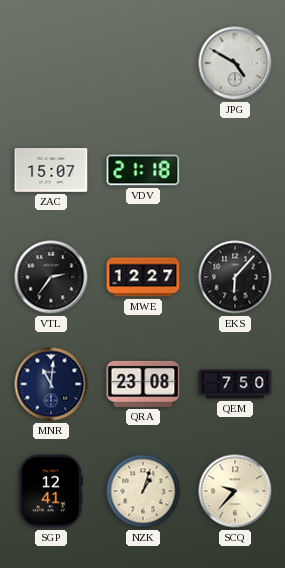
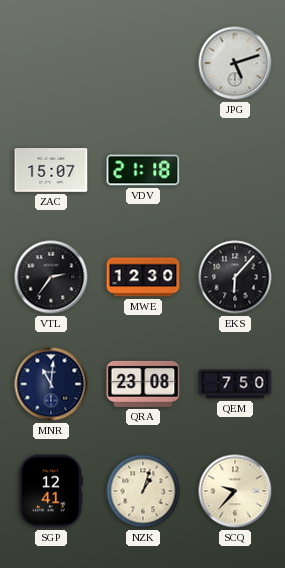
JPG: 4:50 -> 5:12 (235, 63)
MWE: 12:27 -> 12:30 (143, 277)
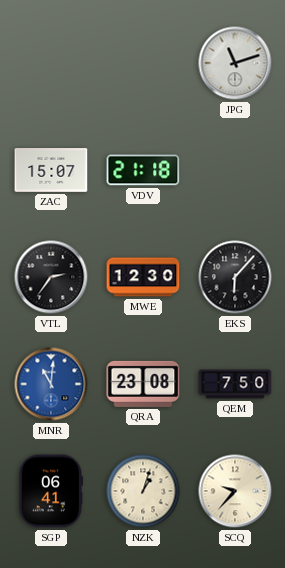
JPG: 5:12 -> 11:12 (235, 63)
MNR dial: navy -> blue (51, 384)
SGP: 12:41 -> 06:41 (50, 491)
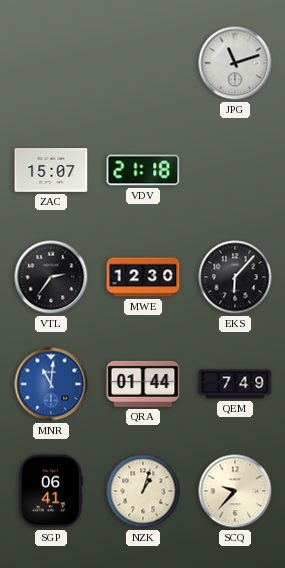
QRA: 23:08 -> 01:44 (143, 384)
QEM: 7:50 -> 7:49 (235, 384)
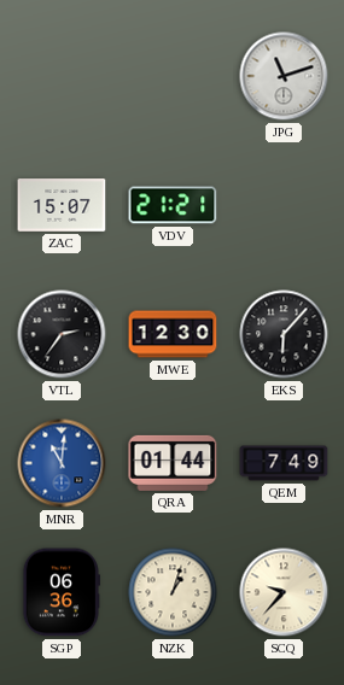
VDV: 21:18 -> 21:21 (173, 205)
SGP: 06:41 -> 06:36 (60, 592)
